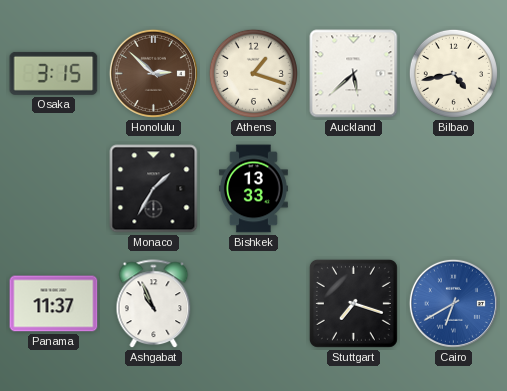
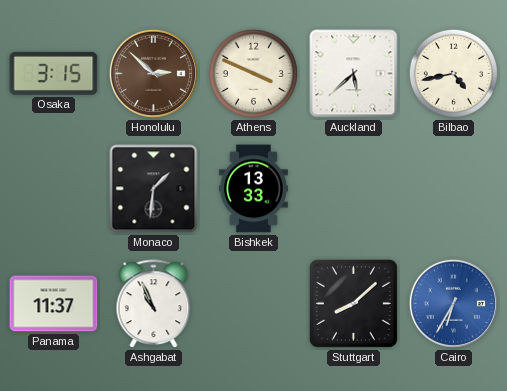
Athens: 1:18 -> 3:49 (253, 73)
Monaco: 1:35 -> 1:31 (154, 189)
Stuttgart: 7:18 -> 8:08 (353, 303)
Cairo: 6:40 -> 6:35 (453, 303)
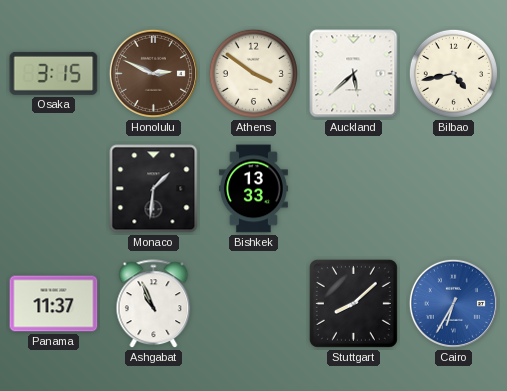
Honolulu: 2:52 -> 2:49 (153, 73)
Athens: 3:49 -> 3:51 (253, 73)
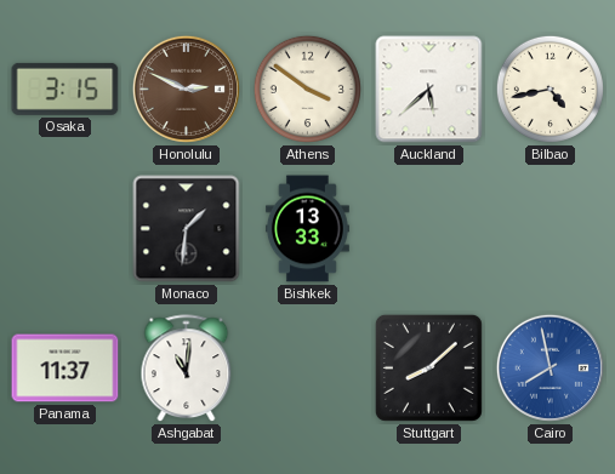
Ashgabat: 10:56 -> 11:01 (187, 369)
Cairo: 6:35 -> 7:58 (549, 367)
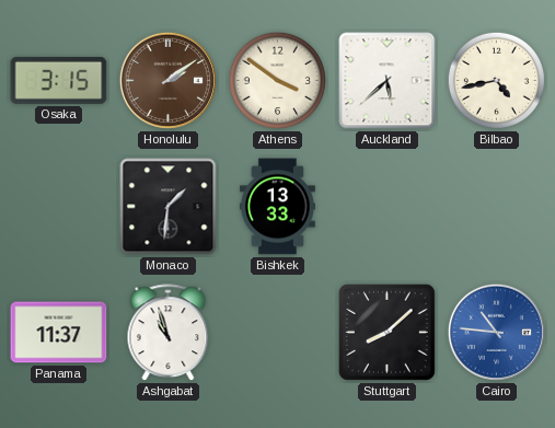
Honolulu: 2:49 -> 2:09 (167, 80)
Ashgabat: 11:01 -> 10:57 (169, 333)
Cairo: 7:58 -> 10:46 (496, 332)
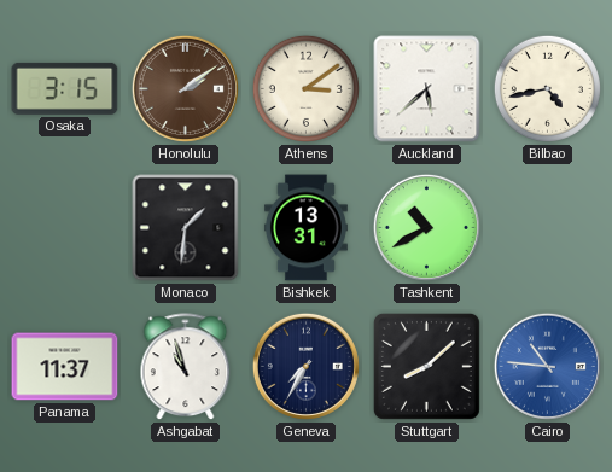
Athens: 3:51 -> 3:09 (305, 88)
Bishkek: 13:33 -> 13:31 (305, 228)
Tashkent: none -> 10:40 (426, 227)
Geneva: none -> 7:35 (305, 366)
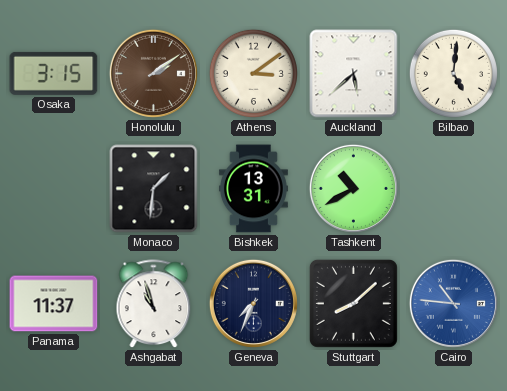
Bilbao: 4:43 -> 5:01 (453, 73)
Geneva: 7:35 -> 7:34 (253, 303)
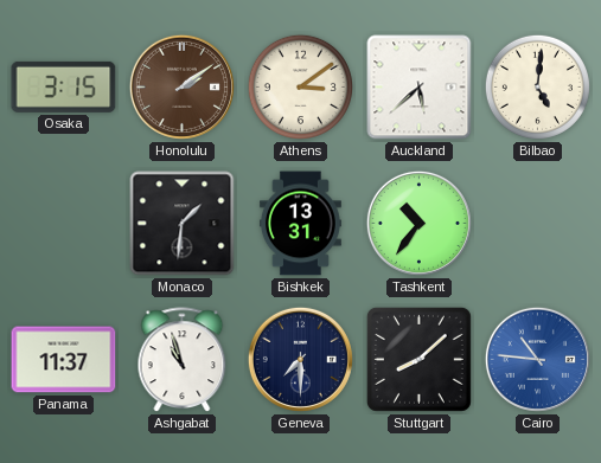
Tashkent: 10:40 -> 10:36 (418, 223)
Geneva: 7:34 -> 7:30 (300, 359)
